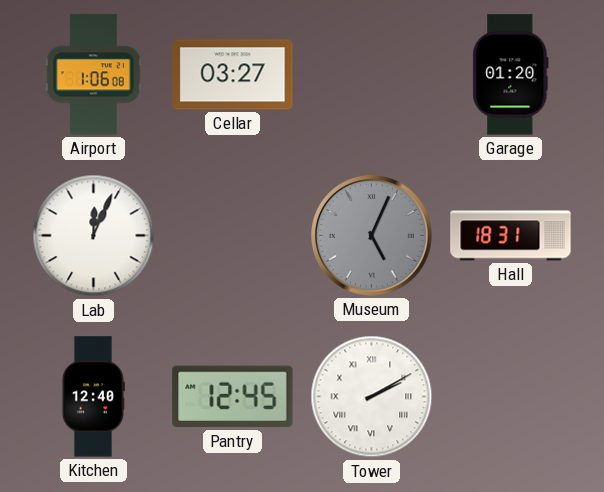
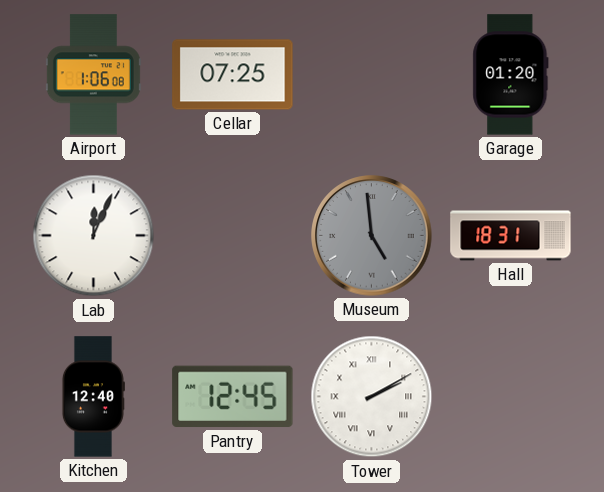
Cellar: 03:27 -> 07:25 (233, 75)
Museum: 5:04 -> 4:59 (372, 236)
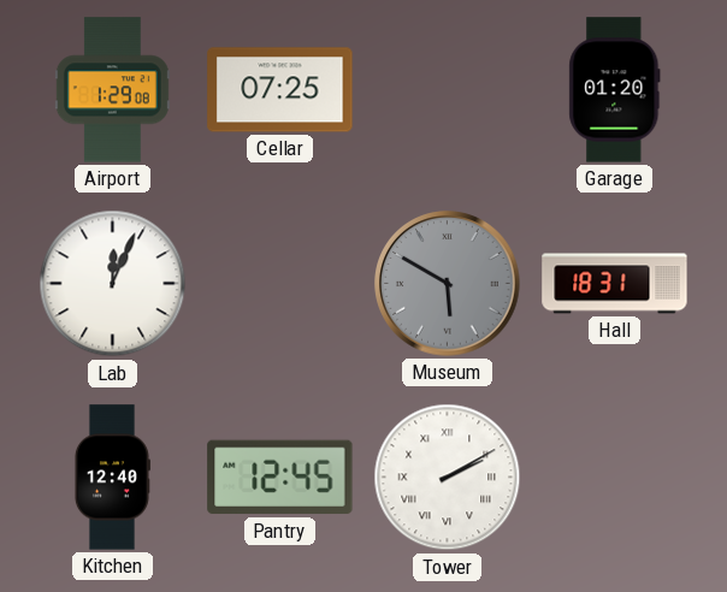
Airport: 1:06 -> 1:29 (112, 90)
Museum: 4:59 -> 5:50 (448, 284)
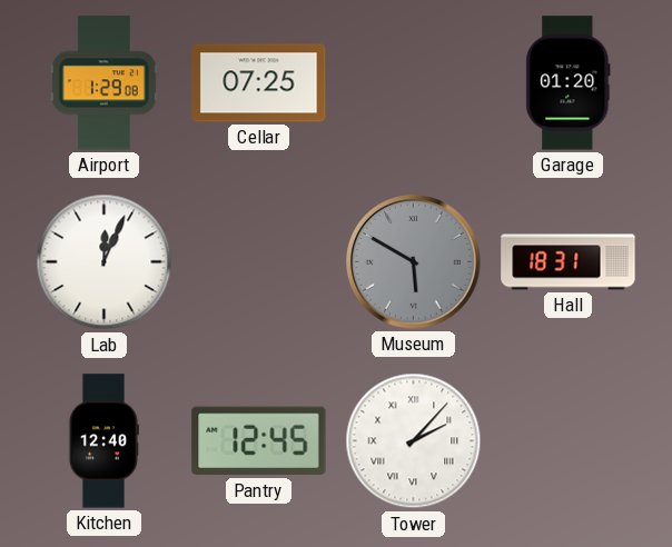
Tower: 2:10 -> 2:07 (414, 441)
